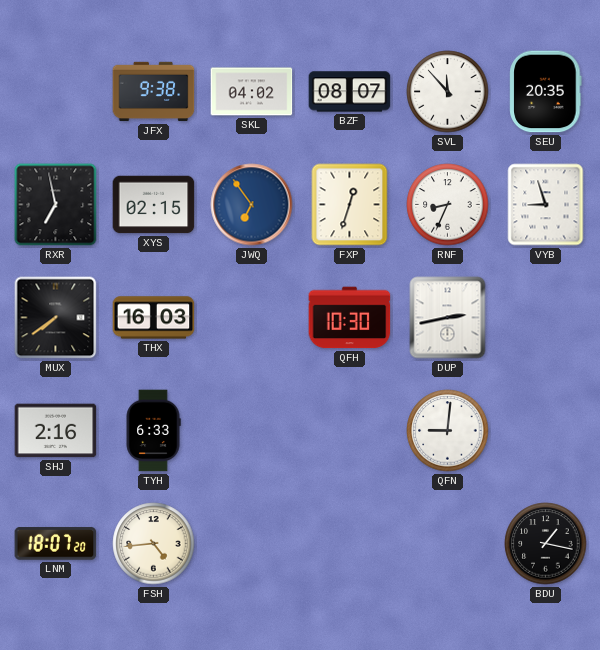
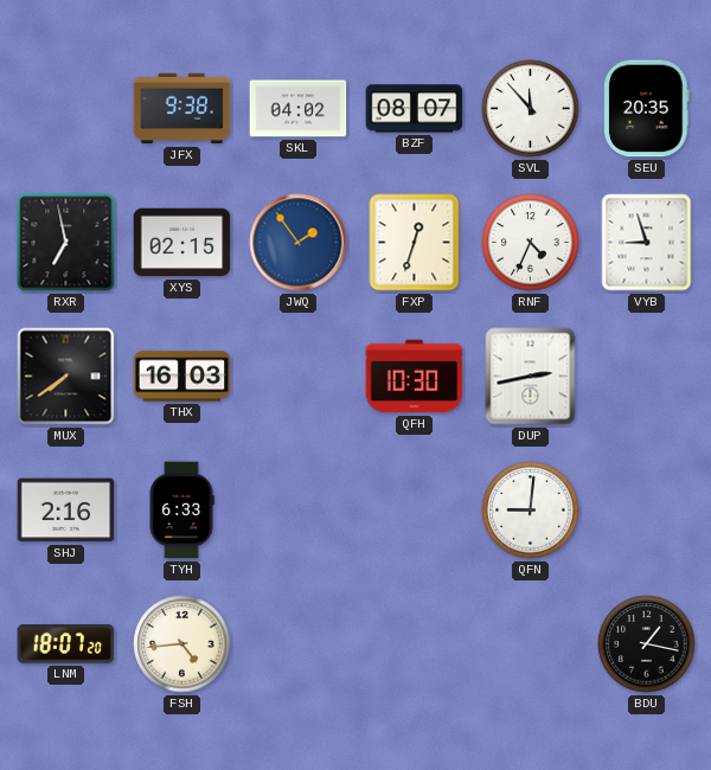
JWQ: 6:54 -> 1:54 (299, 243)
RNF: 8:34 -> 4:34 (531, 243)
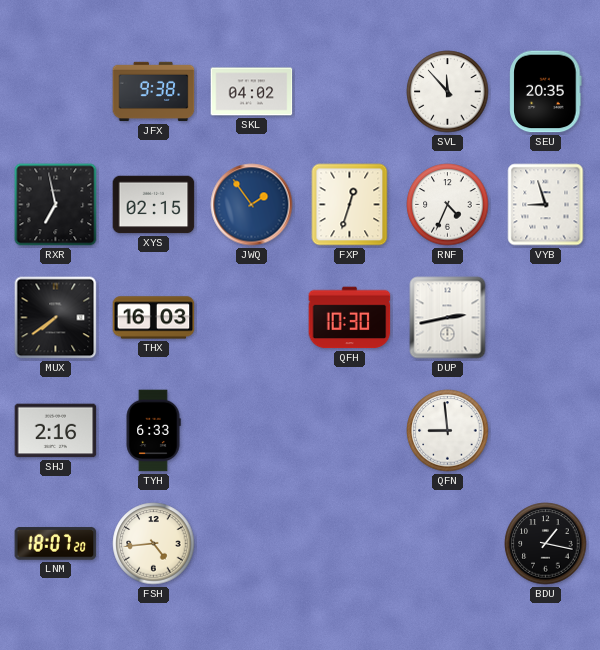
BZF: 08:07 -> none (415, 109)
QFN: 9:01 -> 8:59 (448, 431)
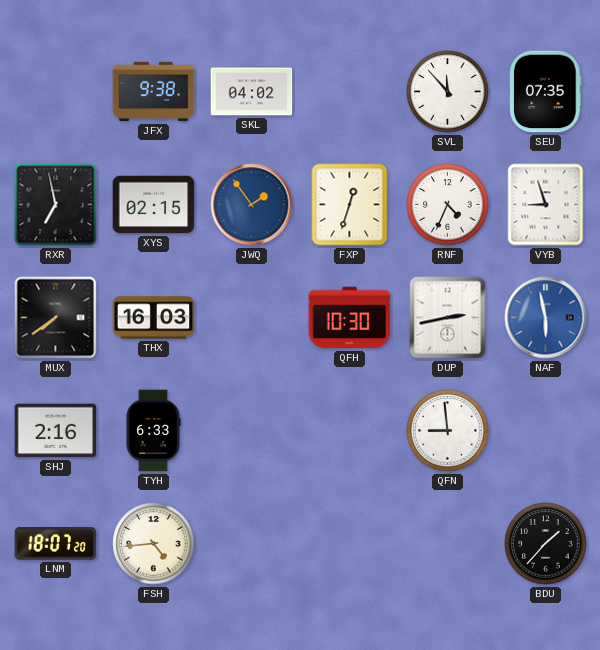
SEU: 20:35 -> 07:35 (546, 92)
NAF: none -> 5:58 (546, 318)
BDU: 1:17 -> 1:37 (546, 544)
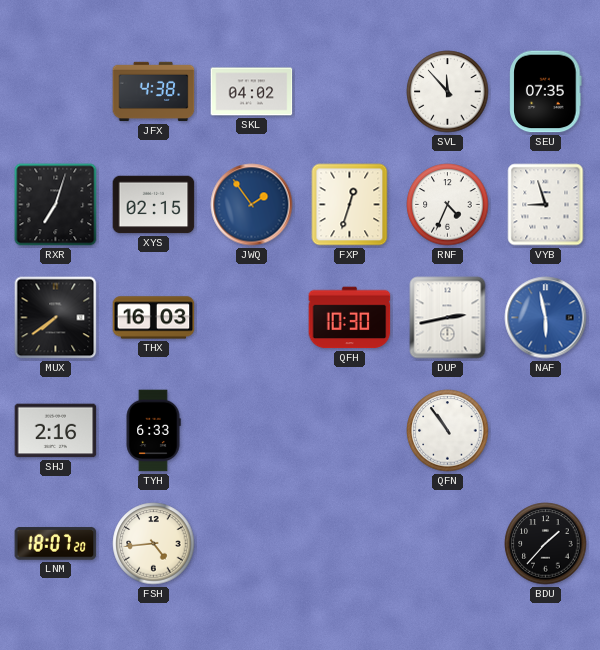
JFX: 9:38 -> 4:38 (154, 92)
RXR: 6:58 -> 7:03 (56, 205)
QFN: 8:59 -> 10:54 (448, 431)
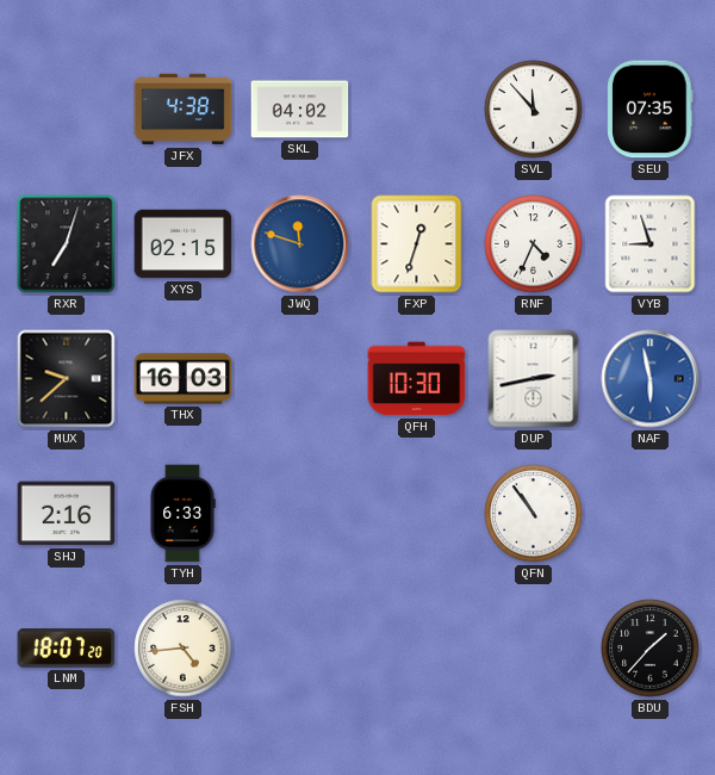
JWQ: 1:54 -> 11:48 (300, 244)
MUX: 7:39 -> 9:38 (67, 379)
